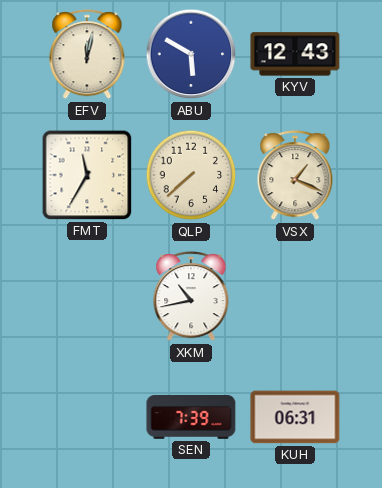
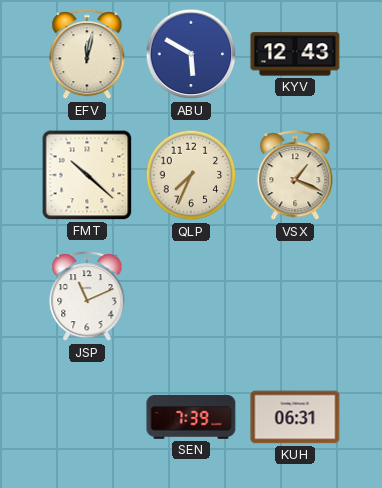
FMT: 11:35 -> 10:22 (87, 175)
QLP: 7:38 -> 7:34 (191, 175)
JSP: none -> 11:11 (87, 297)
XKM: 10:43 -> none (191, 297)
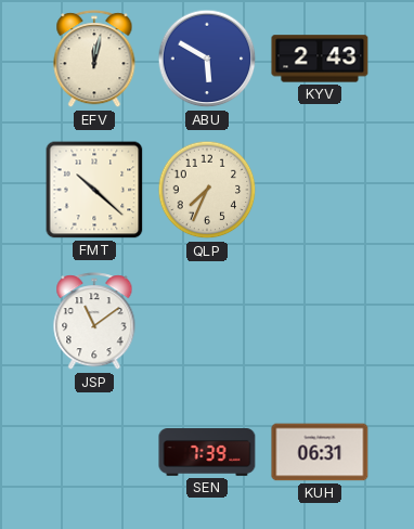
KYV: 12:43 -> 2:43 (320, 59)
VSX: 1:19 -> none (295, 176)
JSP: 11:11 -> 11:09 (94, 322)
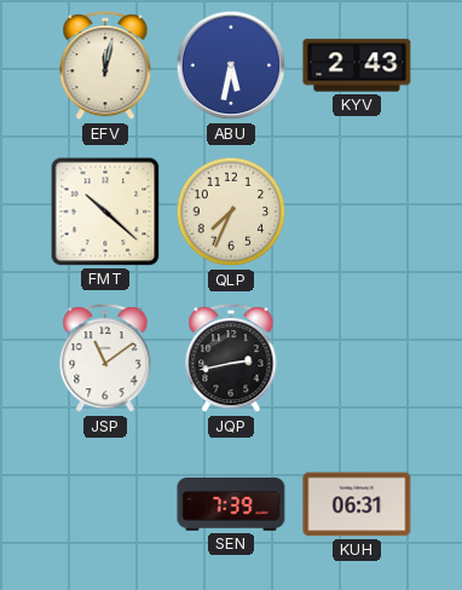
ABU: 5:50 -> 5:32 (231, 65)
JQP: none -> 2:43 (231, 359)
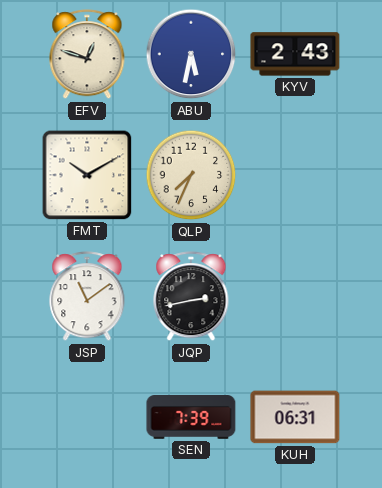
EFV: 12:02 -> 12:48 (87, 55)
FMT: 10:22 -> 10:10 (87, 175)
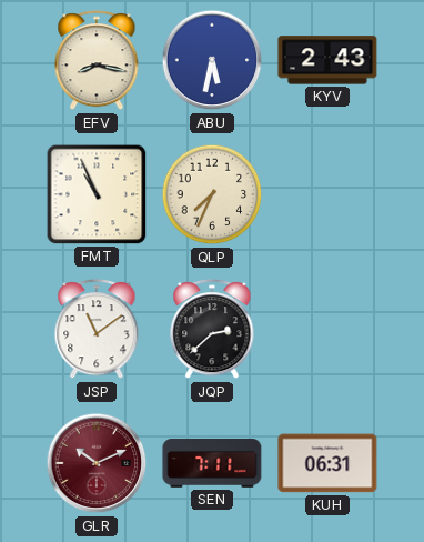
EFV: 12:48 -> 8:17 (97, 61)
FMT: 10:10 -> 10:56 (97, 194)
JQP: 2:43 -> 2:38 (212, 330)
GLR: none -> 10:11 (97, 463)
SEN: 7:39 -> 7:11 (212, 464)
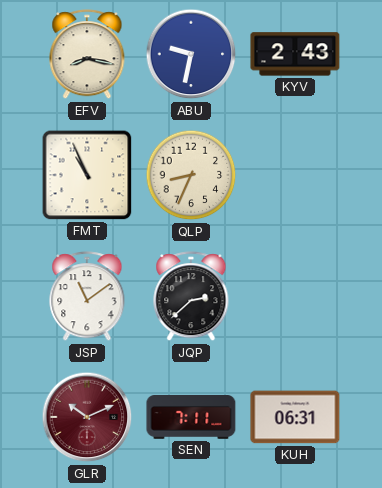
ABU: 5:32 -> 9:32 (191, 54)
QLP: 7:34 -> 8:34 (191, 175)
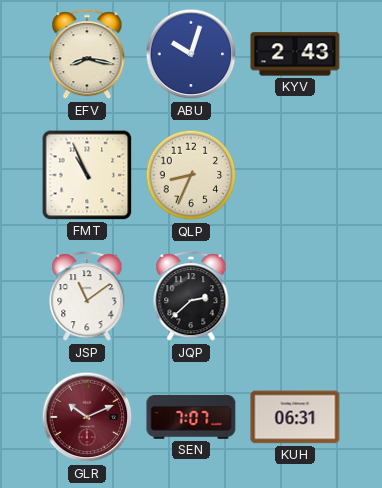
ABU: 9:32 -> 10:03 (191, 54)
SEN: 7:11 -> 7:07 (191, 418)
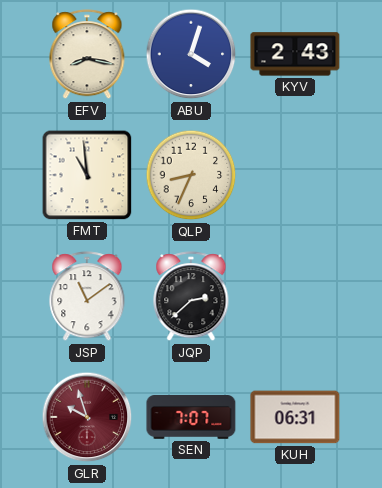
ABU: 10:03 -> 4:03 (191, 54)
FMT: 10:56 -> 10:59 (87, 175)
GLR: 10:11 -> 9:57 (87, 417)
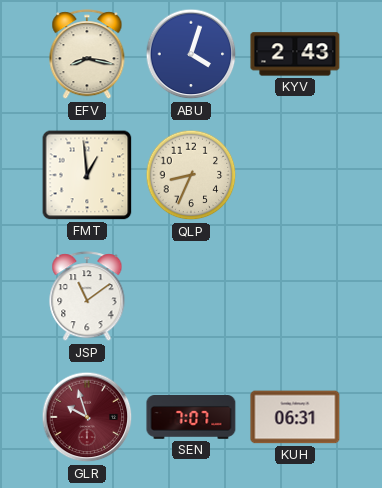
FMT: 10:59 -> 12:59 (87, 175)
JQP: 2:38 -> none (191, 297)
